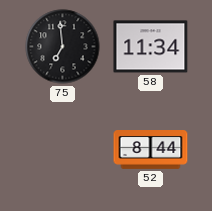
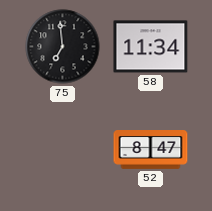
52: 8:44 -> 8:47 (151, 150)
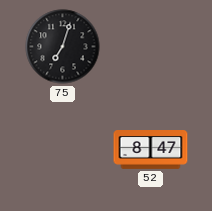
75: 6:59 -> 7:03 (63, 47)
58: 11:34 -> none (151, 47)
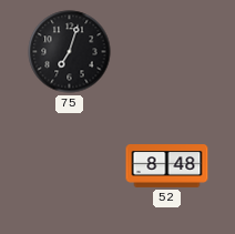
52: 8:47 -> 8:48 (167, 166)
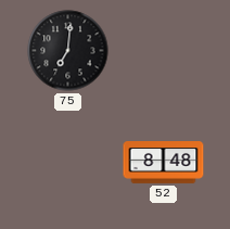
75: 7:03 -> 7:01 (68, 51)
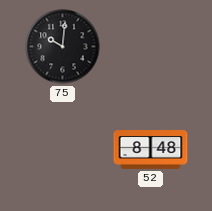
75: 7:01 -> 10:01 (63, 47)
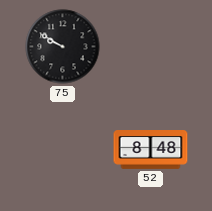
75: 10:01 -> 9:50 (63, 47)
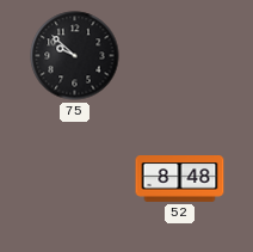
75: 9:50 -> 9:52 (75, 56)
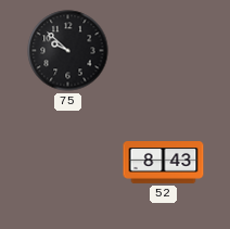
52: 8:48 -> 8:43 (164, 163)
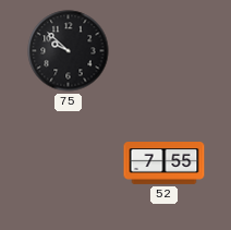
52: 8:43 -> 7:55 (165, 164)
